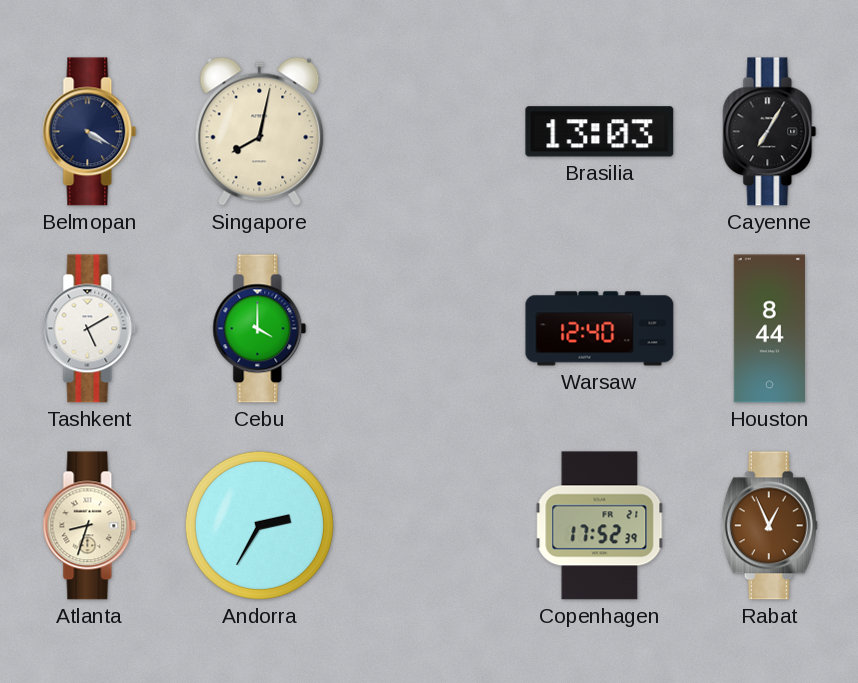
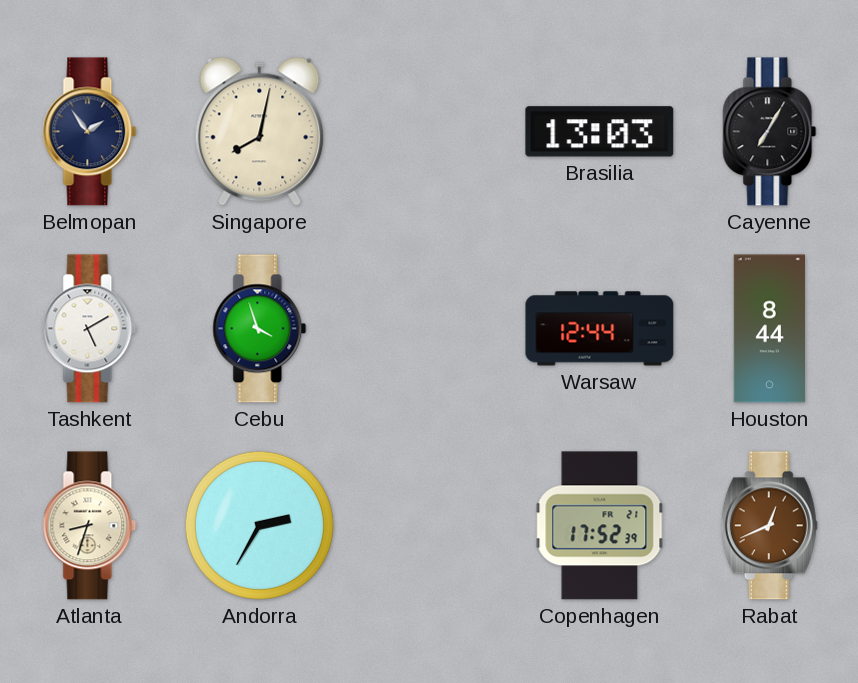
Belmopan: 4:20 -> 1:54 (90, 132)
Cebu: 4:00 -> 3:57 (260, 329)
Warsaw: 12:40 -> 12:44 (600, 329)
Rabat: 12:56 -> 12:41 (769, 526)
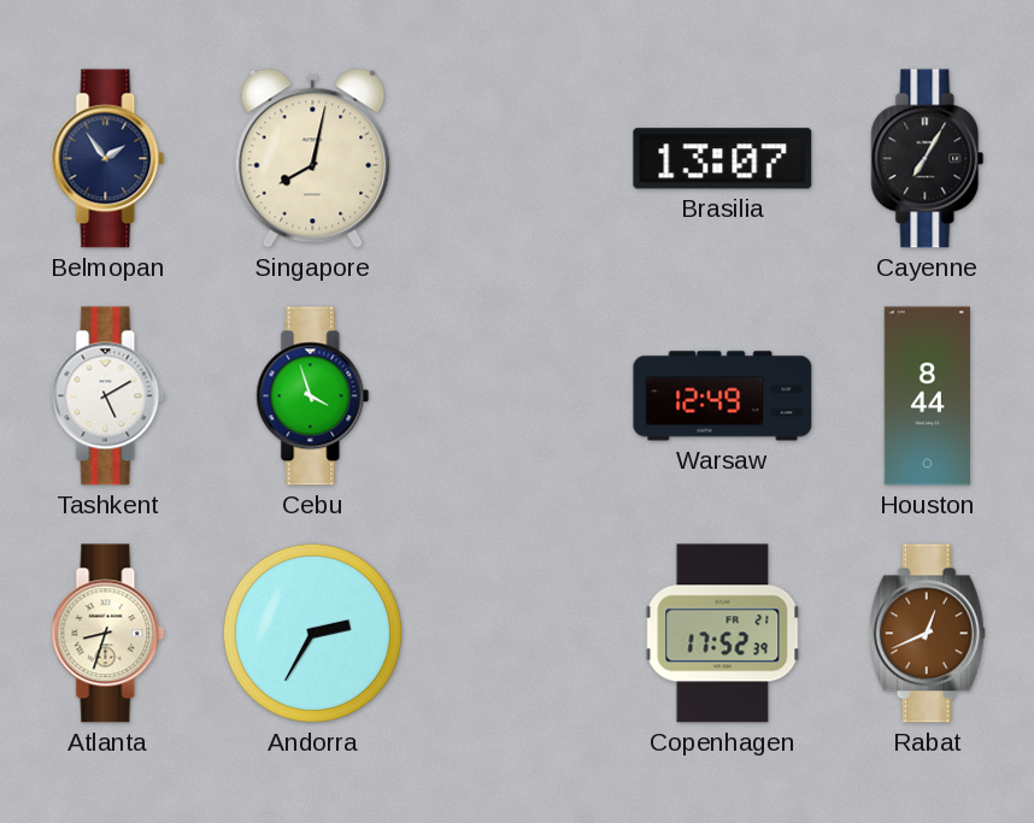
Brasilia: 13:03 -> 13:07 (723, 159)
Warsaw: 12:44 -> 12:49 (723, 396)
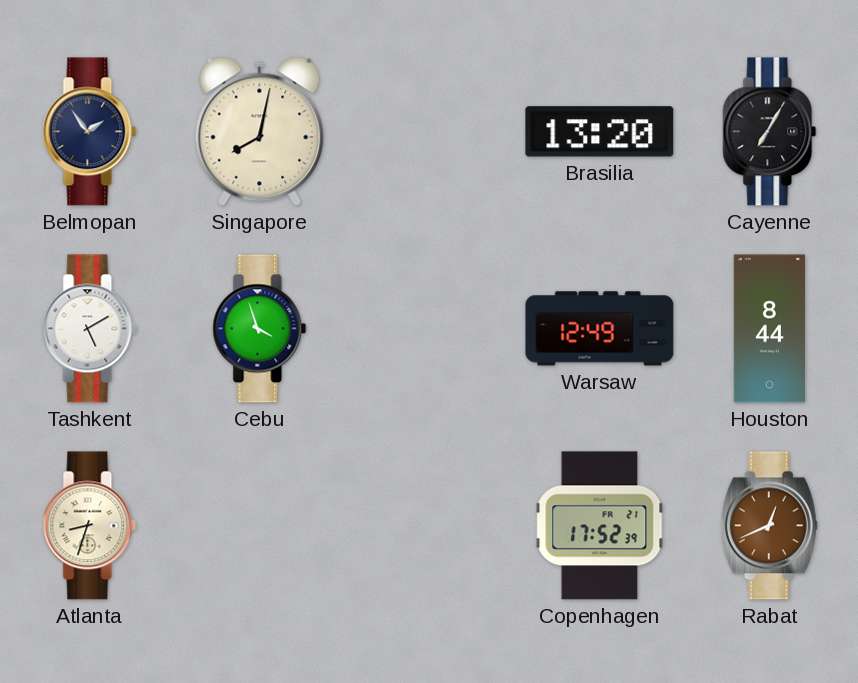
Brasilia: 13:07 -> 13:20 (600, 132)
Andorra: 2:35 -> none (312, 633)
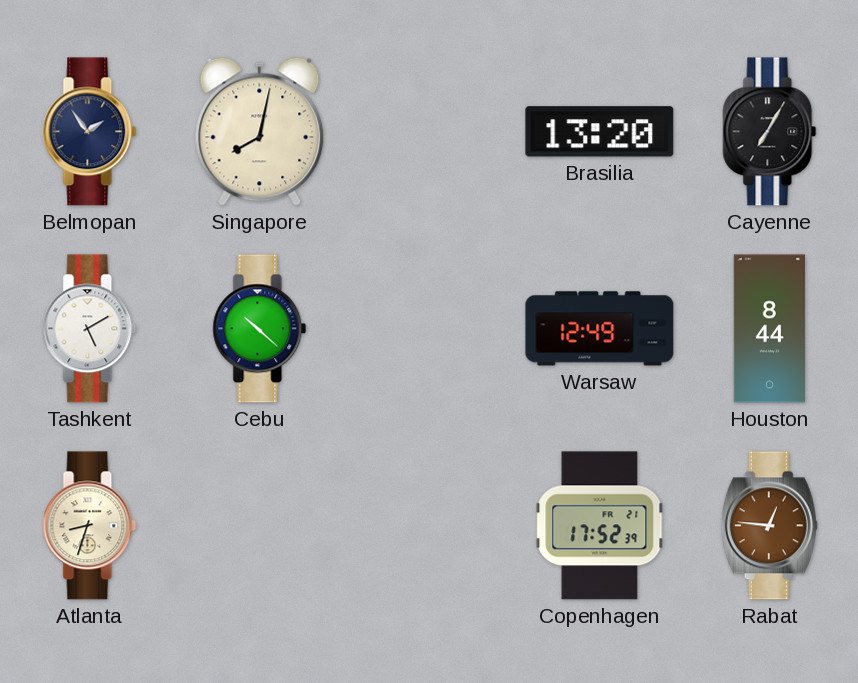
Cebu: 3:57 -> 10:22 (260, 329)
Rabat: 12:41 -> 12:46 (769, 526)
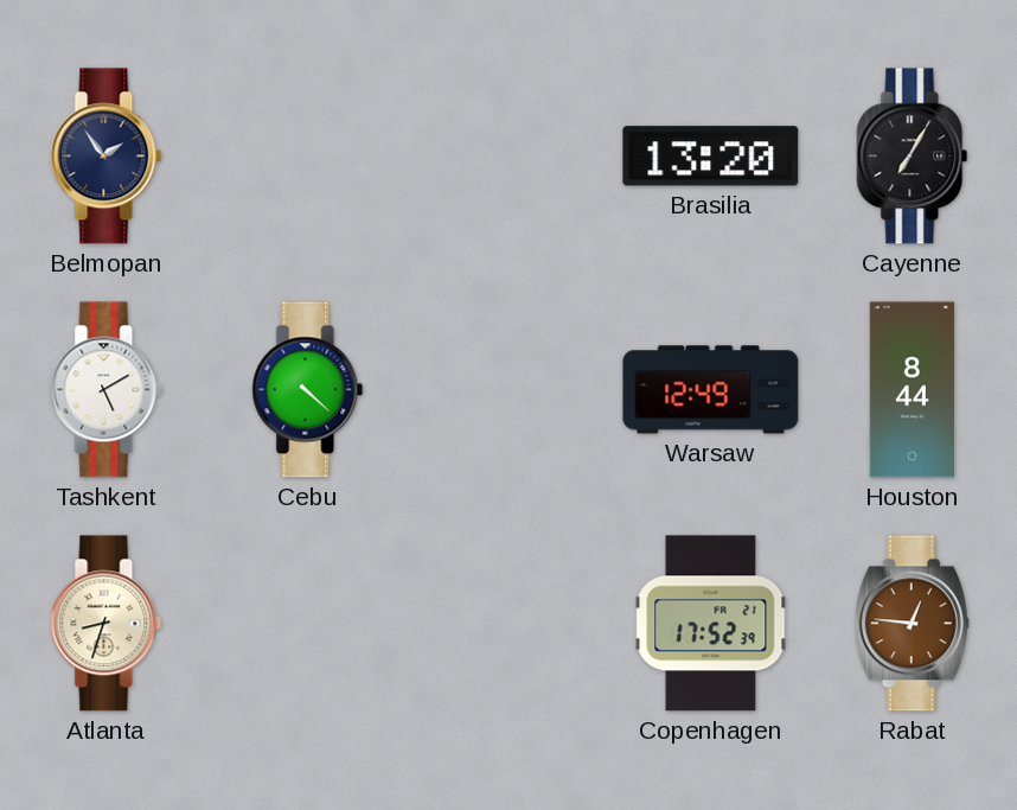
Singapore: 8:02 -> none (260, 131)
Cebu: 10:22 -> 4:22 (308, 390)
